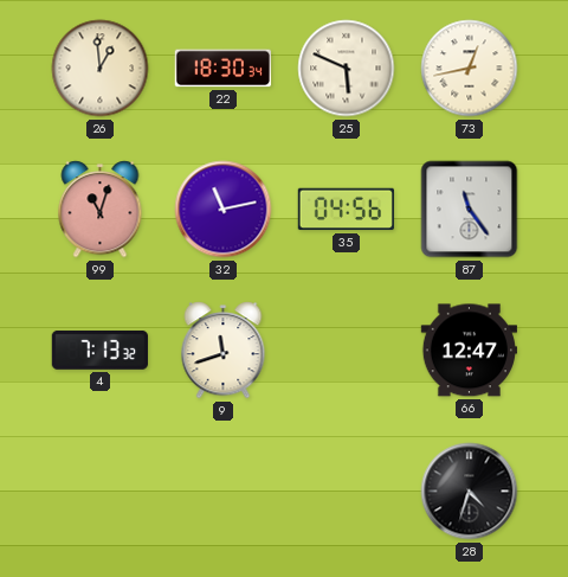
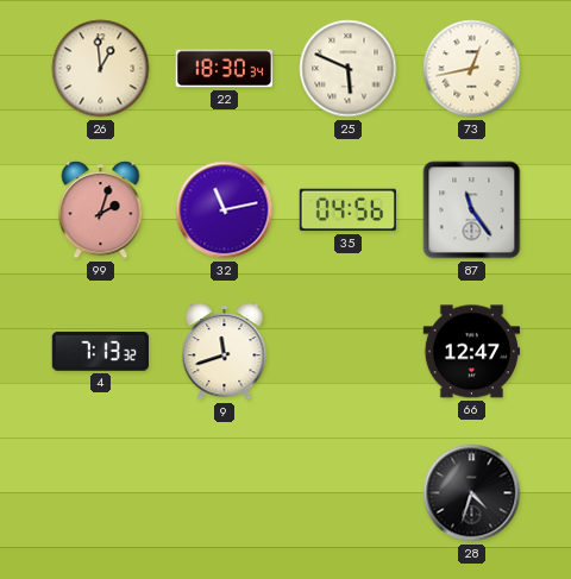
99: 11:03 -> 2:03 (101, 210)
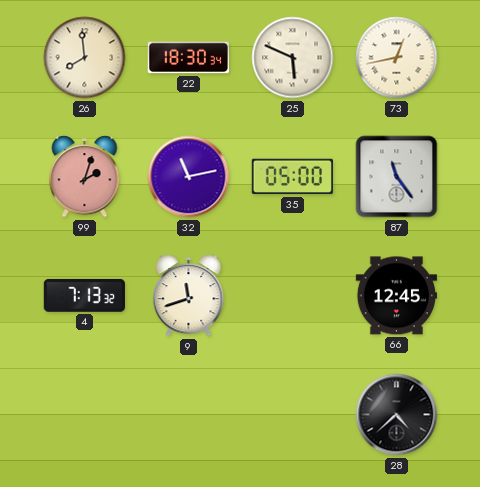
26: 12:59 -> 7:59 (85, 58)
35: 04:56 -> 05:00 (292, 177)
66: 12:47 -> 12:45 (396, 296)
28: 4:33 -> 4:38 (397, 415)
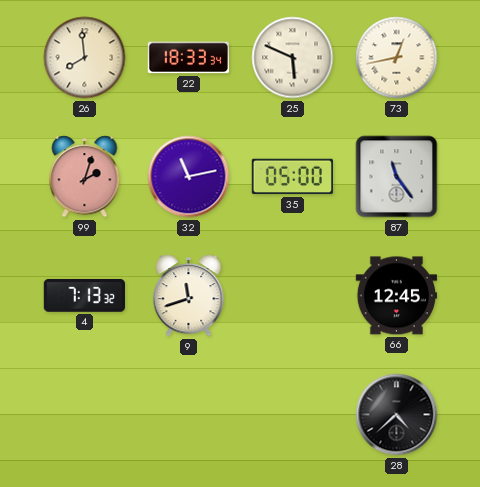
22: 18:30 -> 18:33 (188, 58)
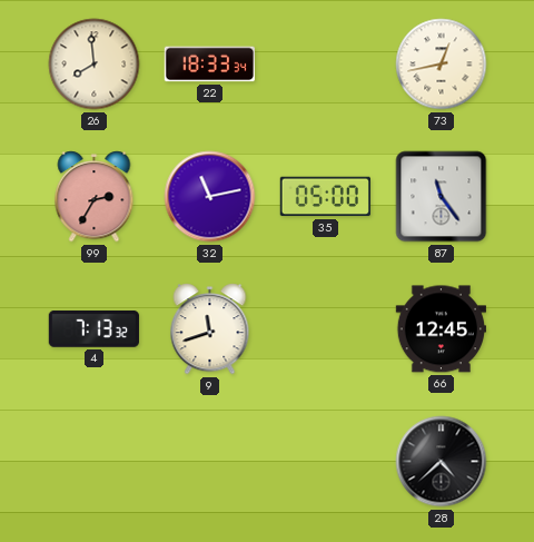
25: 5:49 -> none (293, 58)
99: 2:03 -> 2:35 (95, 197)
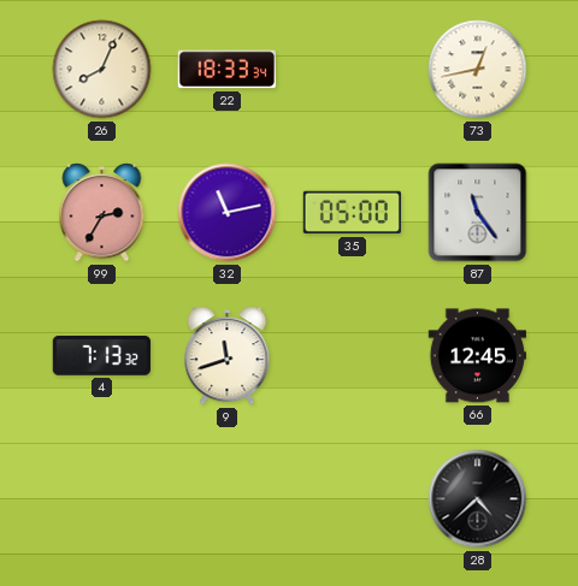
26: 7:59 -> 8:04 (102, 70)
